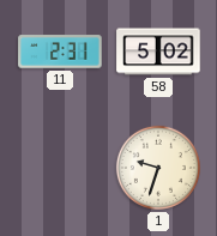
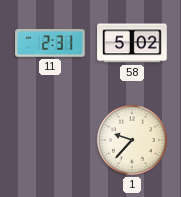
1: 9:33 -> 9:37 (132, 140)
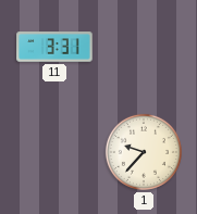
11: 2:31 -> 3:31 (54, 47)
58: 5:02 -> none (132, 43)
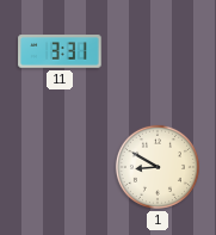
1: 9:37 -> 8:50 (158, 167)
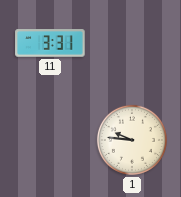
1: 8:50 -> 9:46 (132, 140)
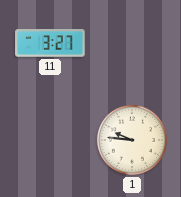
11: 3:31 -> 3:27 (50, 43)
